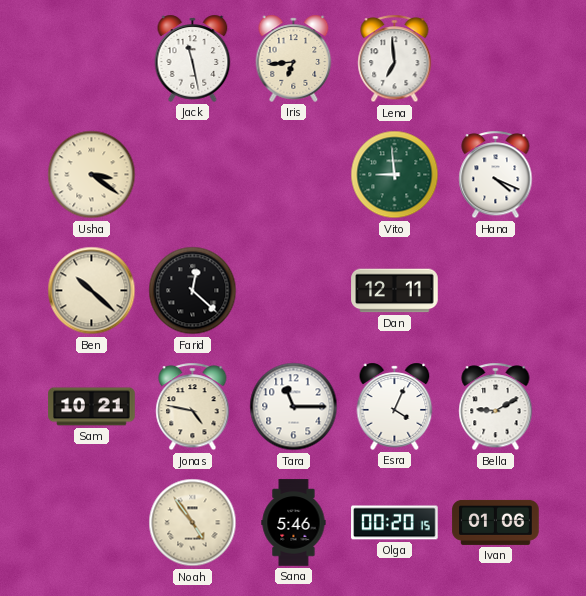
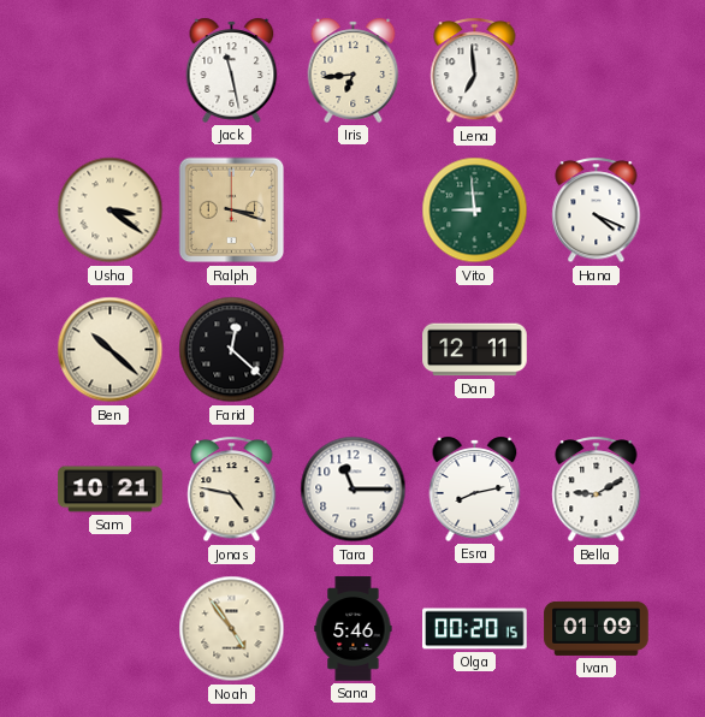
Ralph: none -> 3:18 (232, 211)
Esra: 4:04 -> 8:13 (475, 488)
Ivan: 01:06 -> 01:09 (597, 628)
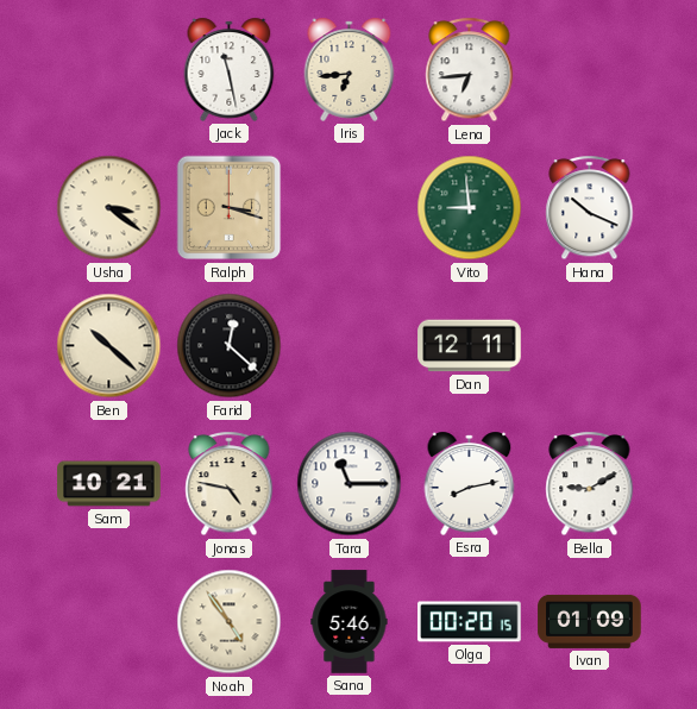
Lena: 6:59 -> 6:44 (470, 70)
Hana: 4:19 -> 10:19 (590, 208)
